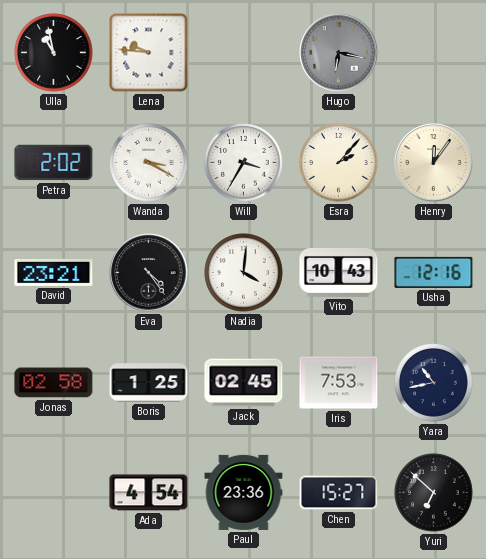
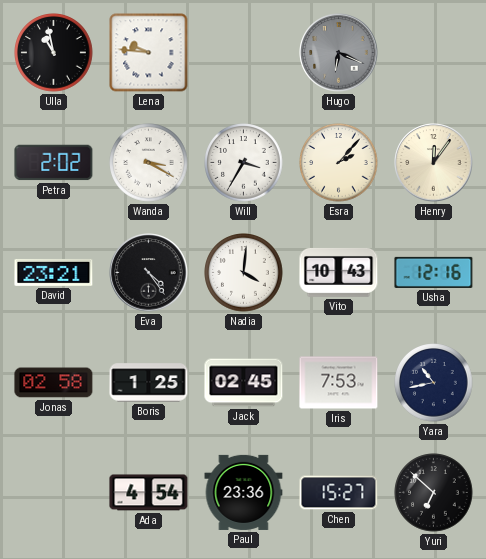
Hugo: 6:17 -> 6:19 (339, 53)
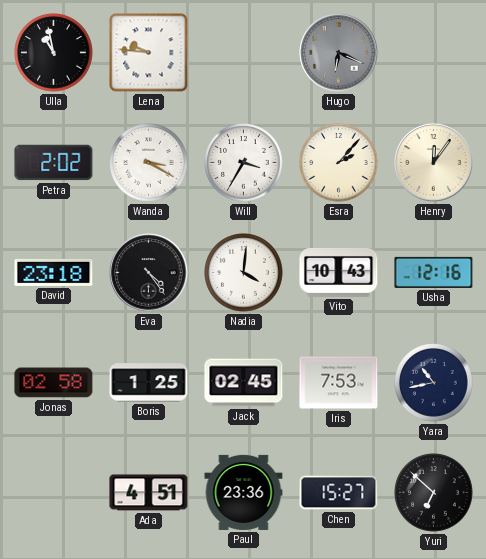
David: 23:21 -> 23:18 (54, 272)
Ada: 4:54 -> 4:51 (149, 493)
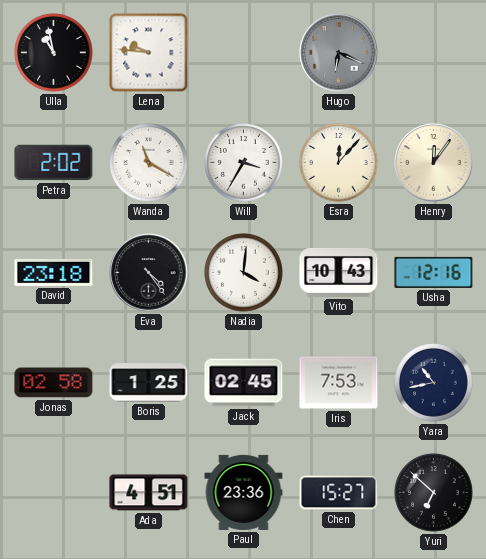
Wanda: 3:20 -> 11:20 (149, 163)
Esra: 2:07 -> 12:07 (339, 163)
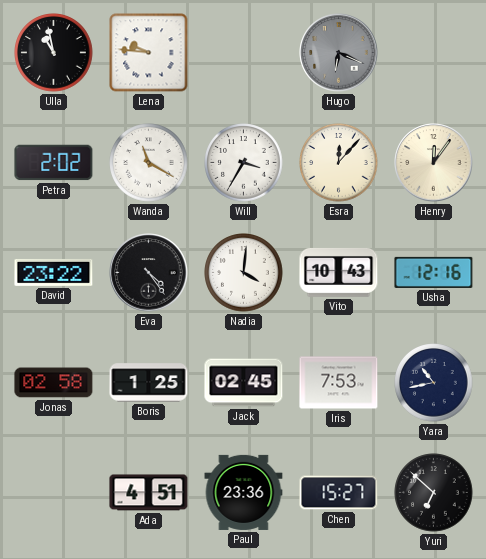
David: 23:18 -> 23:22 (54, 272)
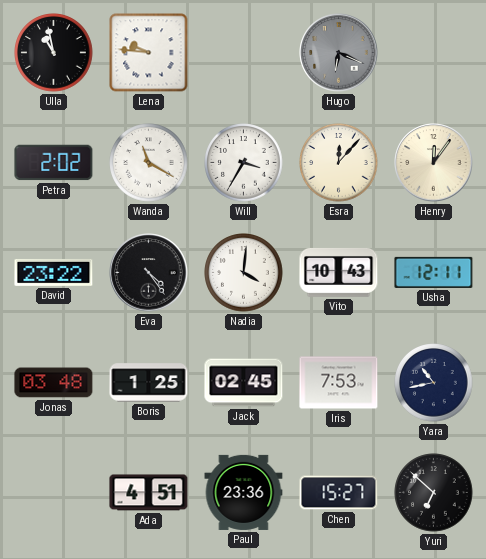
Usha: 12:16 -> 12:11 (434, 272)
Jonas: 02:58 -> 03:48 (54, 383)
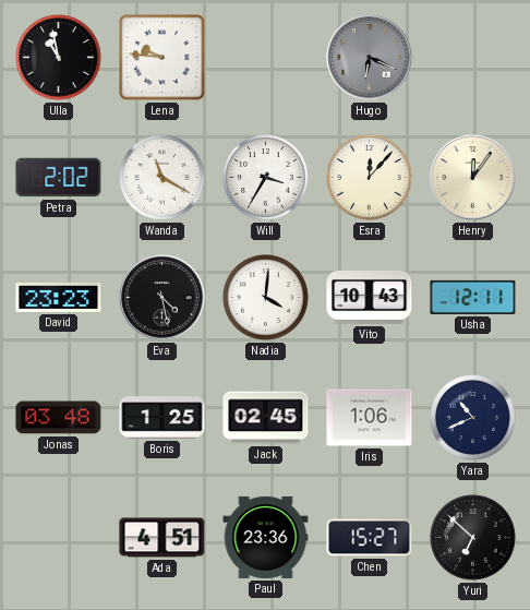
David: 23:22 -> 23:23 (59, 297)
Eva: 4:24 -> 4:28 (162, 298)
Iris: 7:53 -> 1:06 (370, 418)
Yara: 10:43 -> 10:41 (473, 418)
